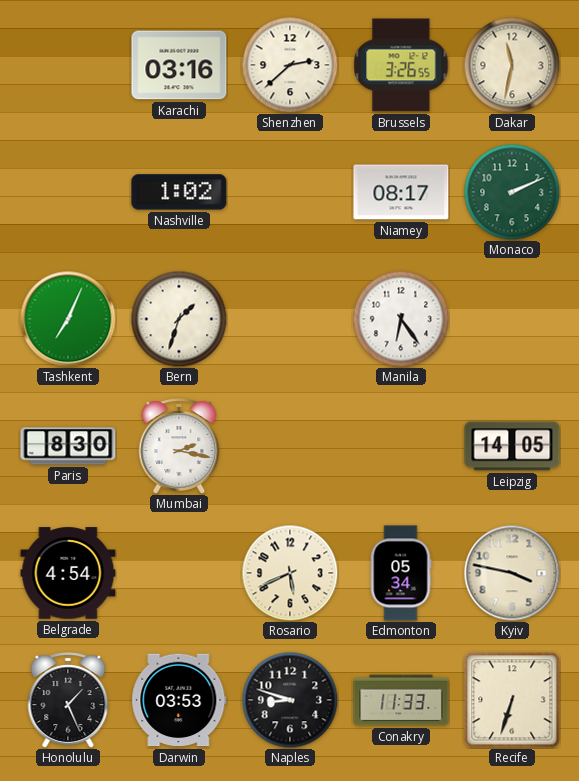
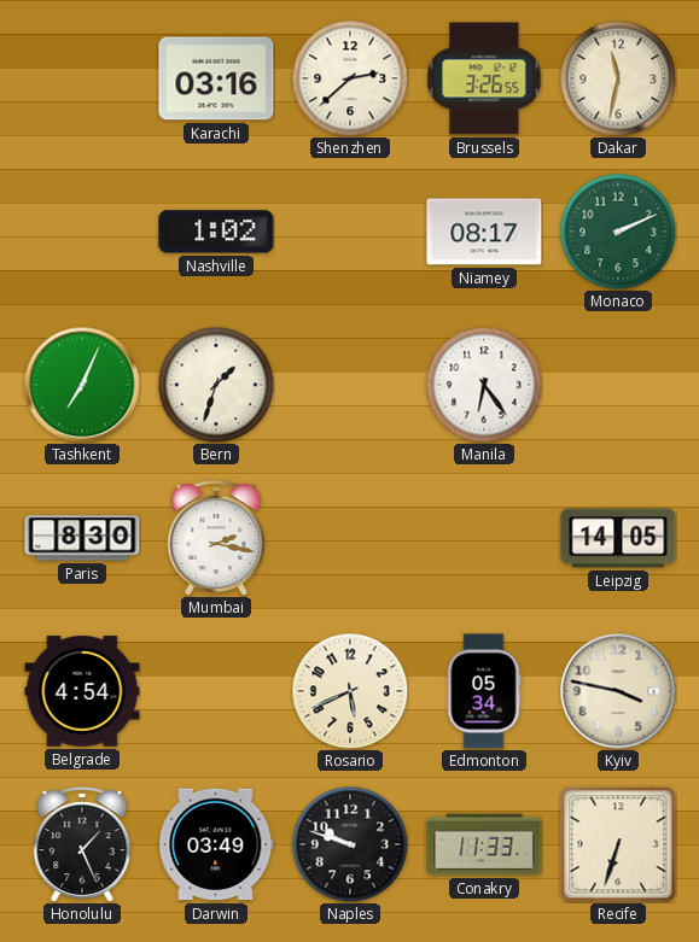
Darwin: 03:53 -> 03:49 (216, 844)
Naples: 8:48 -> 9:48 (350, 844)
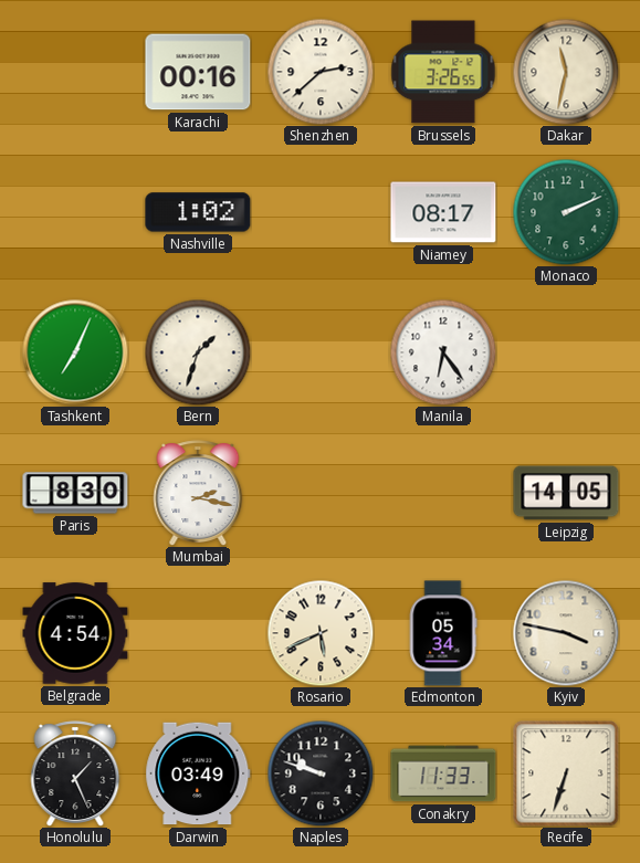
Karachi: 03:16 -> 00:16 (198, 72)
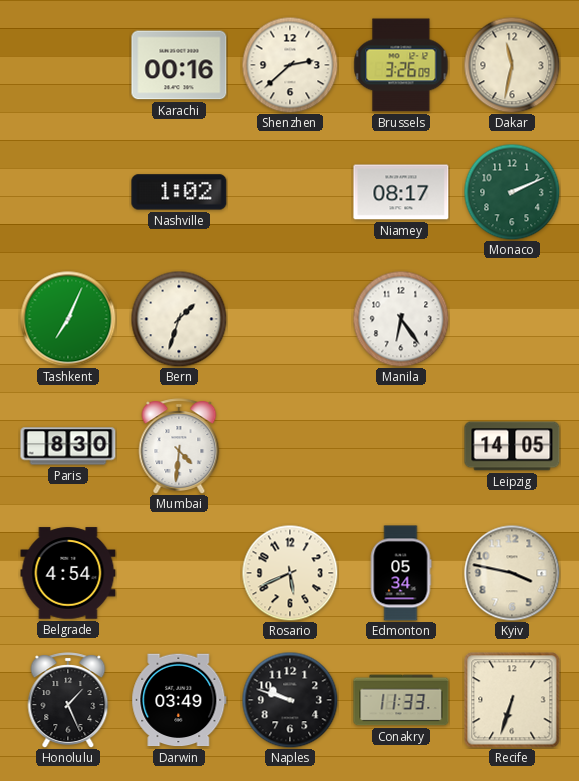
Brussels: 3:26:55 -> 3:26:09 (401, 65)
Mumbai: 2:17 -> 4:31 (179, 446)
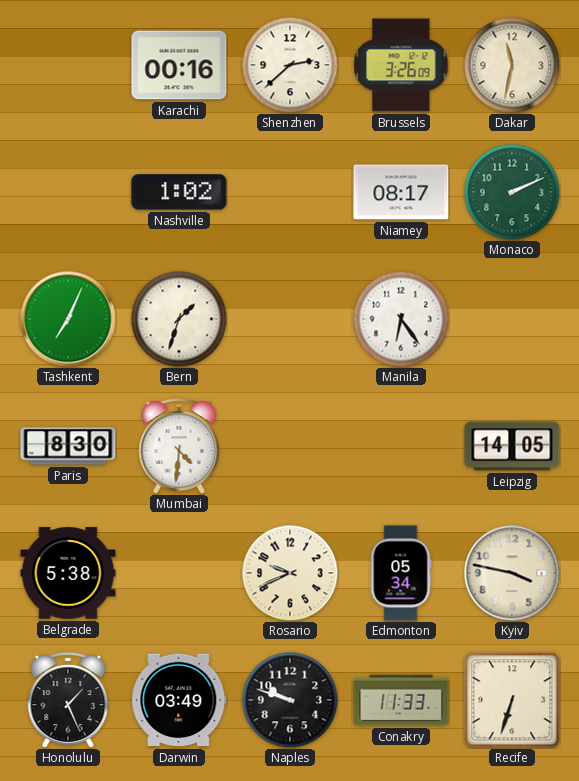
Belgrade: 4:54 -> 5:38 (68, 573)
Rosario: 5:41 -> 9:41 (290, 573)
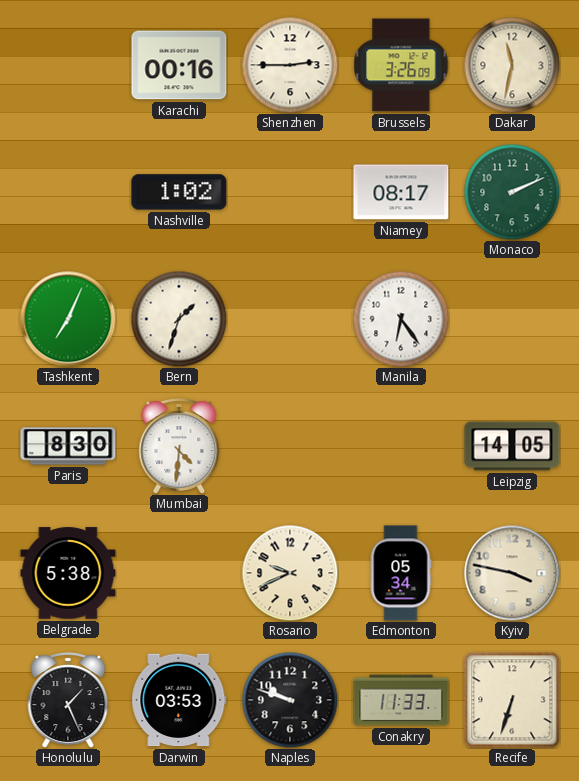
Shenzhen: 2:38 -> 2:45 (290, 65)
Darwin: 03:49 -> 03:53 (179, 700)
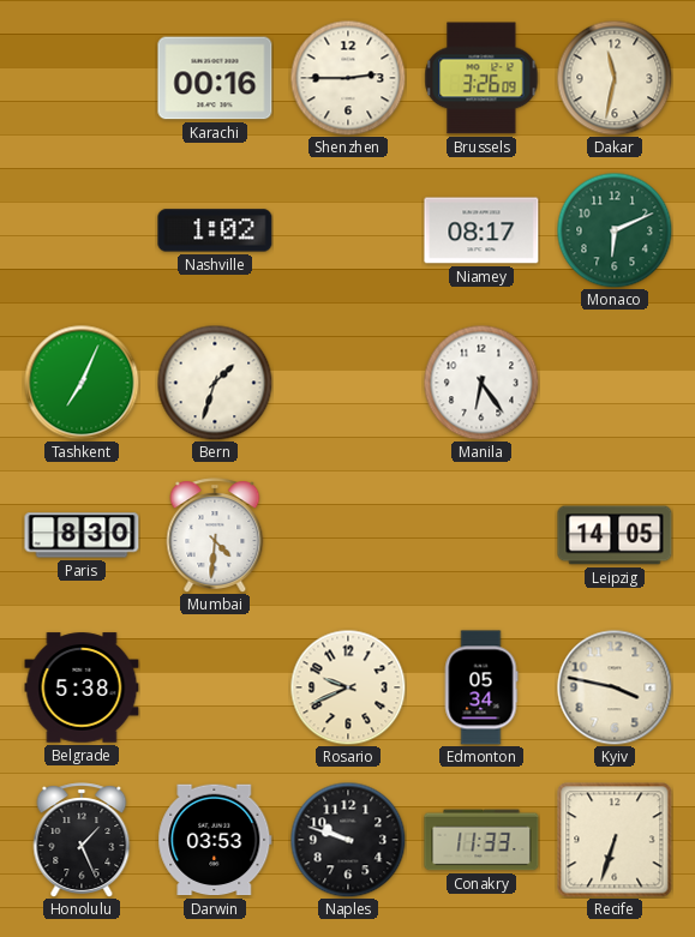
Monaco: 2:11 -> 6:11 (615, 230)
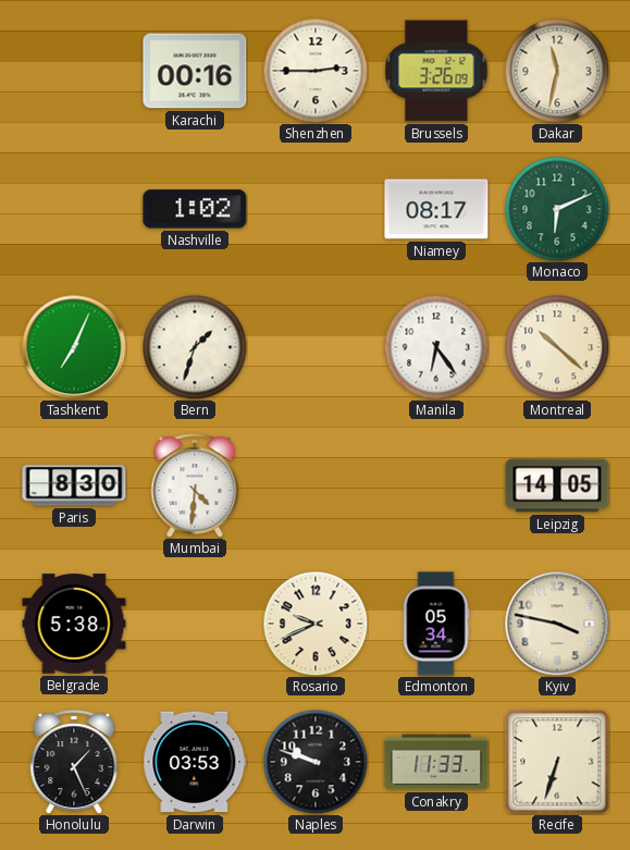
Montreal: none -> 10:22 (557, 347)
